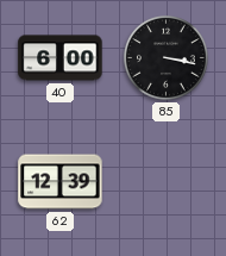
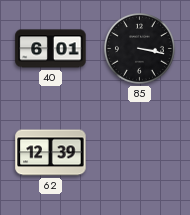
40: 6:00 -> 6:01 (51, 49)
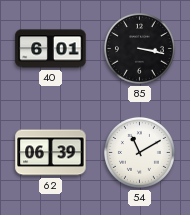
62: 12:39 -> 06:39 (51, 153)
54: none -> 11:10 (139, 152)
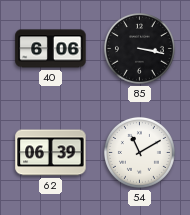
40: 6:01 -> 6:06 (51, 49)
